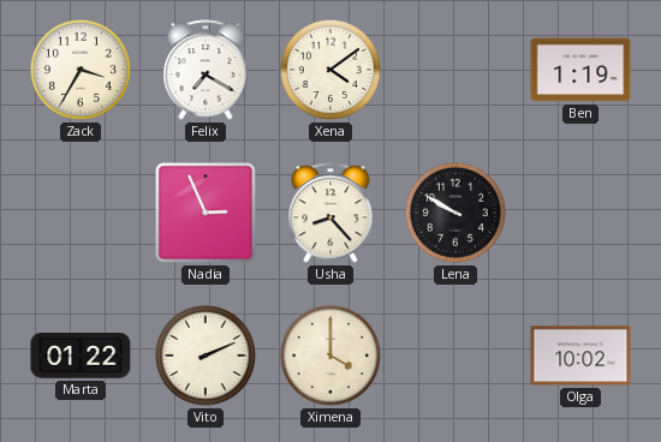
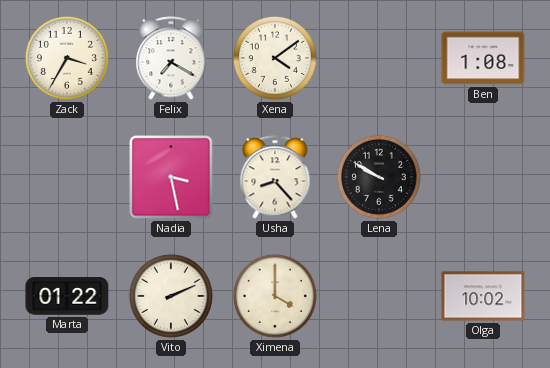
Ben: 1:19 -> 1:08 (483, 58)
Nadia: 2:56 -> 3:28 (171, 177)
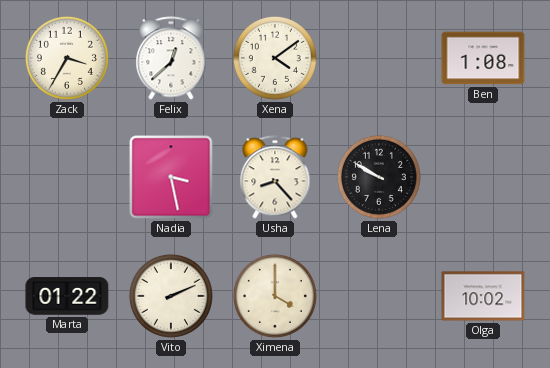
Felix: 7:20 -> 12:38 (171, 58)
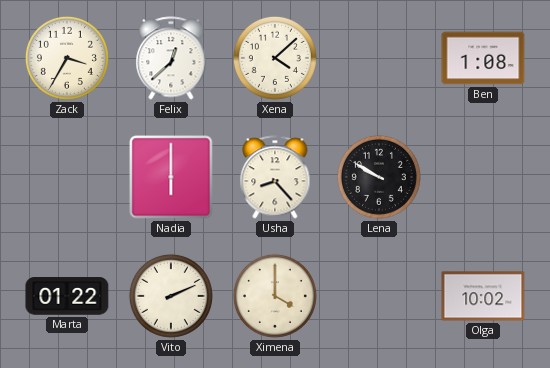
Xena: 4:09 -> 4:08 (275, 58)
Nadia: 3:28 -> 6:00 (171, 177)
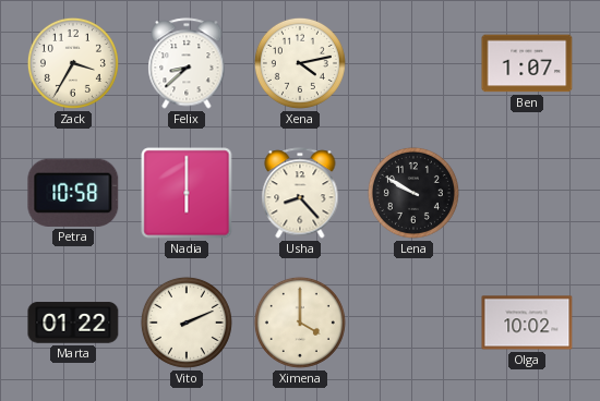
Felix: 12:38 -> 8:38 (187, 63)
Xena: 4:08 -> 4:13 (300, 63)
Ben: 1:08 -> 1:07 (527, 63)
Petra: none -> 10:58 (73, 193)
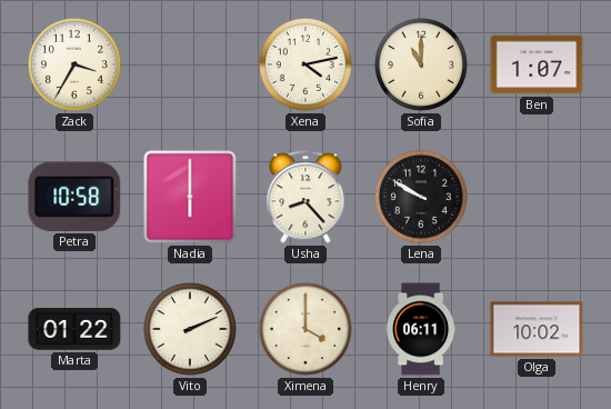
Felix: 8:38 -> none (187, 63)
Sofia: none -> 11:00 (421, 64)
Henry: none -> 06:11 (421, 329)
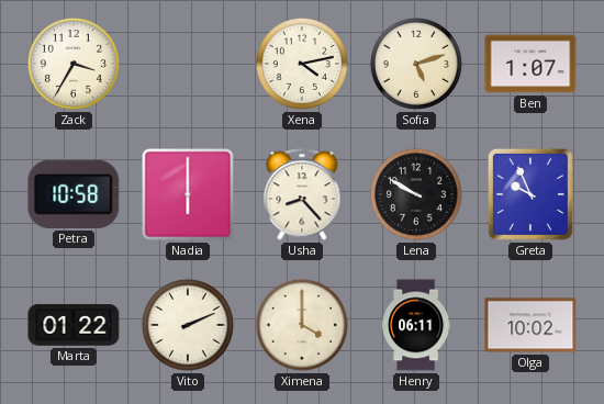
Sofia: 11:00 -> 5:12 (416, 64)
Greta: none -> 9:56 (530, 194)
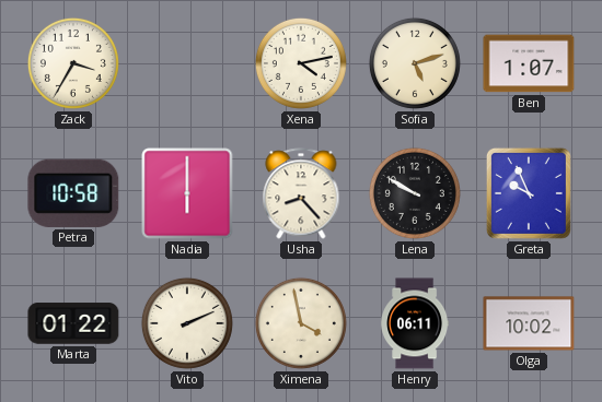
Ximena: 4:00 -> 3:58 (301, 323)
